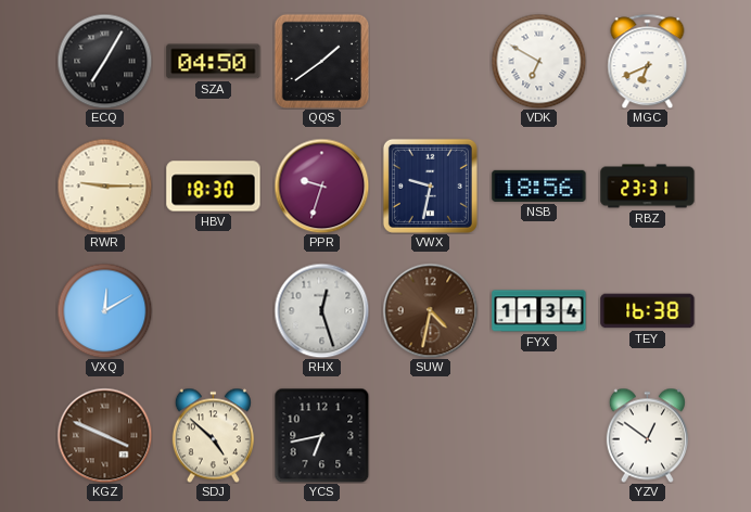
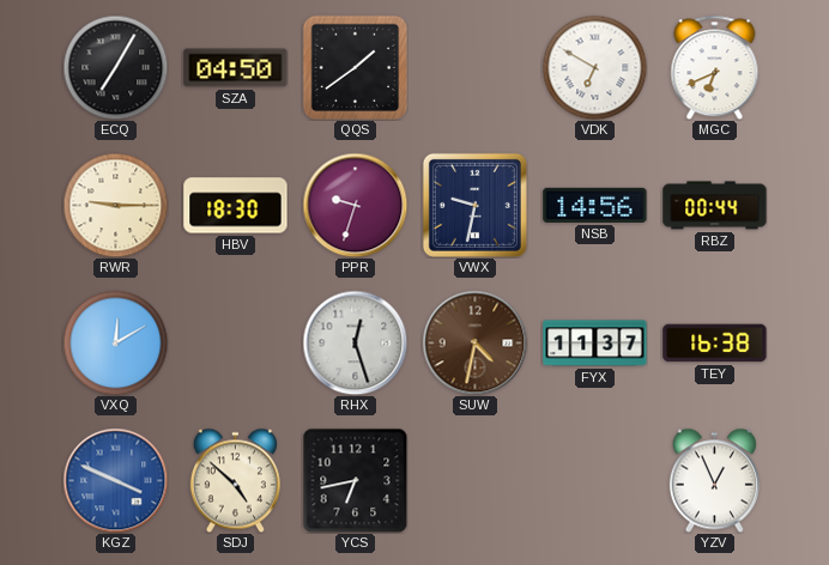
NSB: 18:56 -> 14:56 (595, 205)
RBZ: 23:31 -> 00:44 (715, 206)
FYX: 11:34 -> 11:37 (595, 344)
KGZ dial: brown -> blue (115, 480)
YZV: 12:51 -> 12:56 (714, 480)
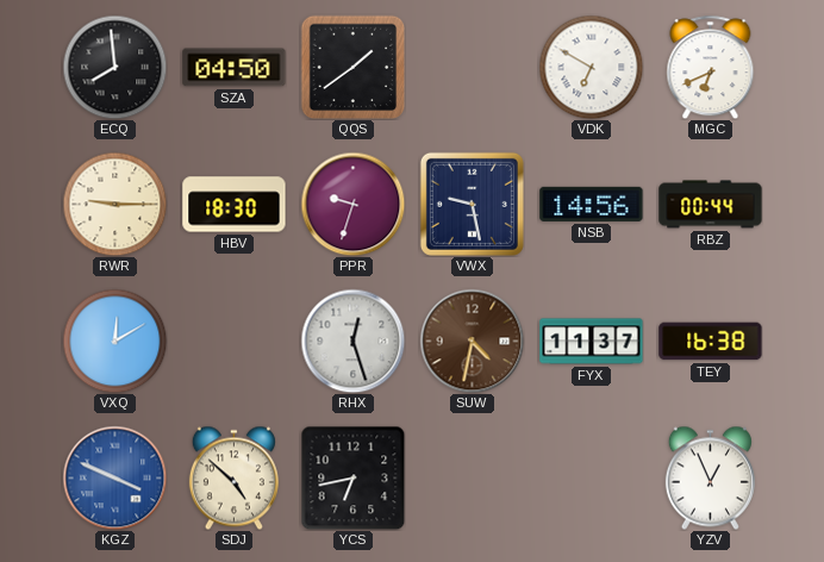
ECQ: 7:05 -> 7:59 (114, 67)
VWX: 9:32 -> 9:28 (472, 204)
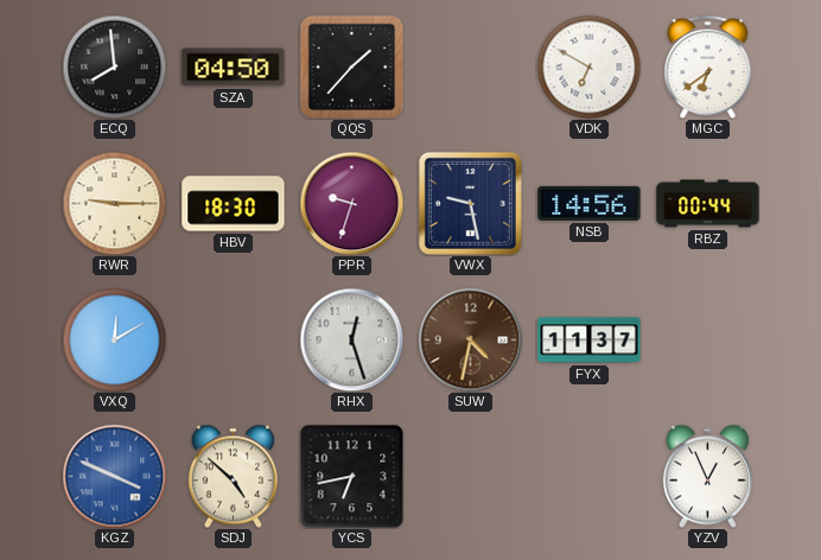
QQS: 1:39 -> 1:37 (351, 66)
MGC: 6:41 -> 6:39 (708, 66)
TEY: 16:38 -> none (711, 342)
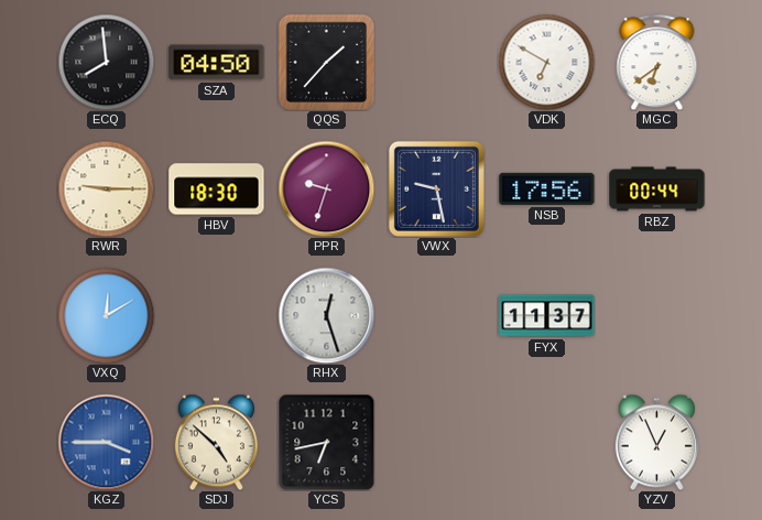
NSB: 14:56 -> 17:56 (547, 188)
SUW: 4:32 -> none (470, 339)
KGZ: 3:49 -> 3:45 (106, 442)
